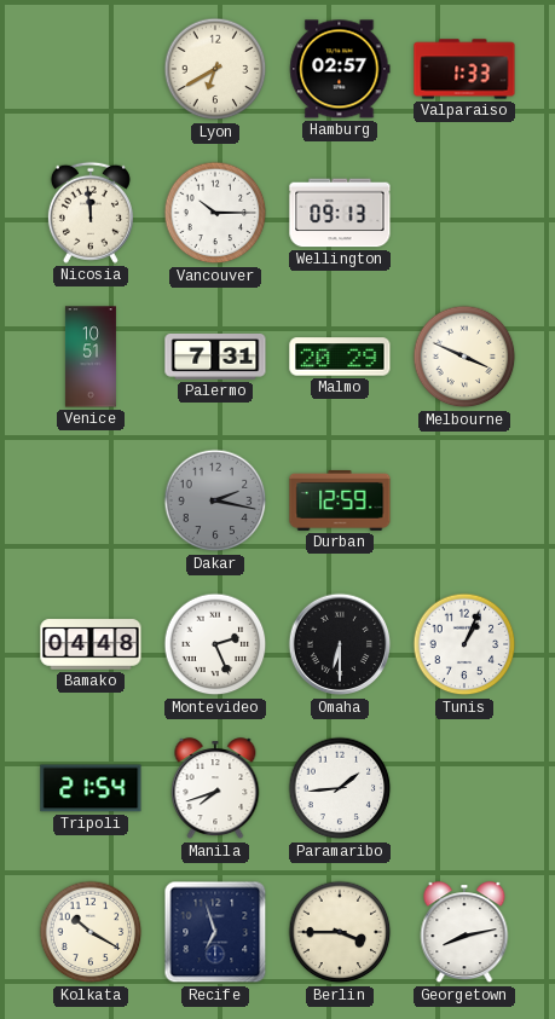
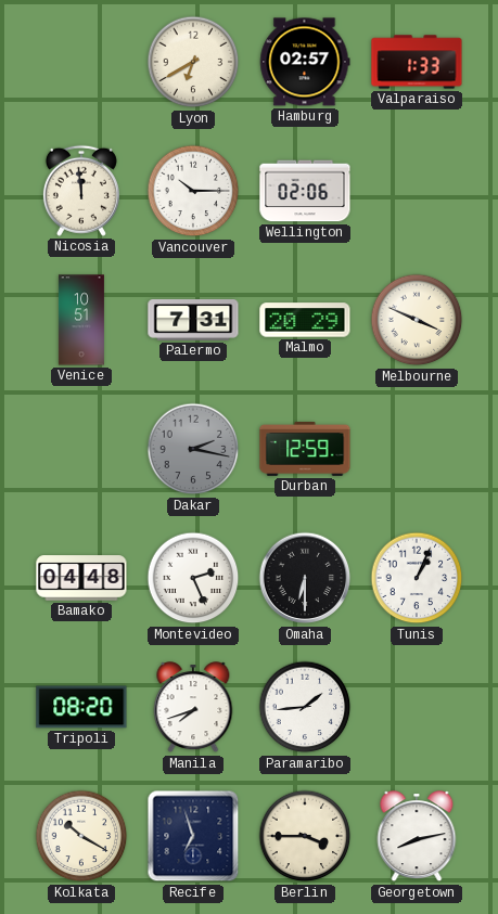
Wellington: 09:13 -> 02:06 (305, 191)
Tripoli: 21:54 -> 08:20 (81, 707)
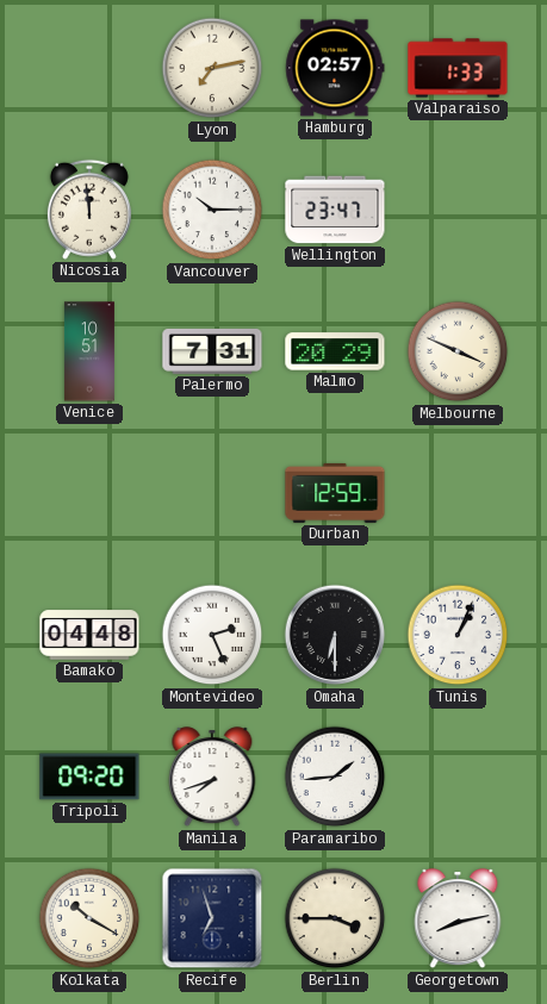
Lyon: 6:40 -> 7:13 (212, 68)
Wellington: 02:06 -> 23:47 (335, 210)
Dakar: 2:17 -> none (193, 449)
Tripoli: 08:20 -> 09:20 (89, 777)
